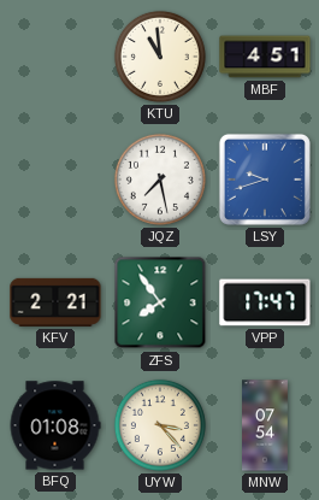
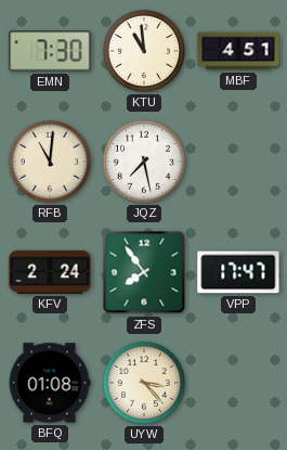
EMN: none -> 7:30 (50, 51)
RFB: none -> 11:01 (50, 162)
LSY: 9:42 -> none (265, 180)
KFV: 2:21 -> 2:24 (50, 272)
MNW: 07:54 -> none (265, 425)
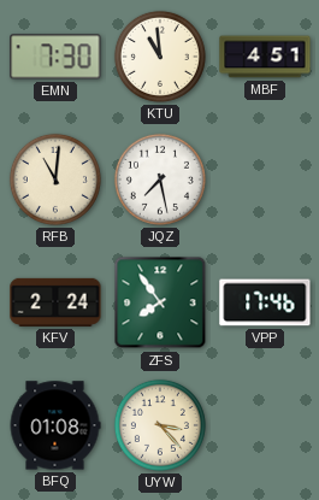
VPP: 17:47 -> 17:46 (265, 302)
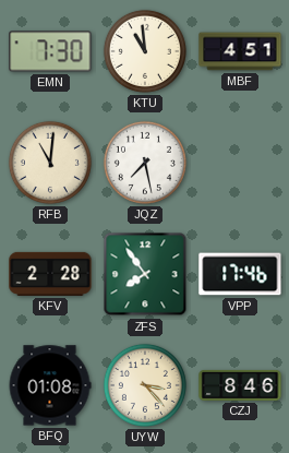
KFV: 2:24 -> 2:28 (50, 274)
CZJ: none -> 8:46 (240, 385)
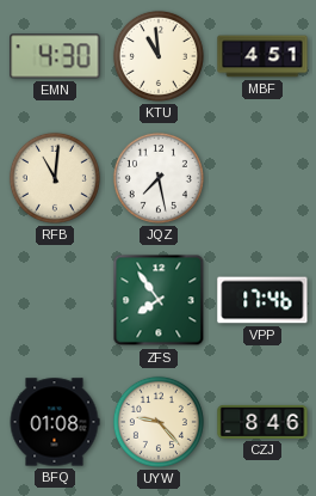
EMN: 7:30 -> 4:30 (55, 56)
KFV: 2:28 -> none (50, 274)
UYW: 3:23 -> 9:23 (159, 422)
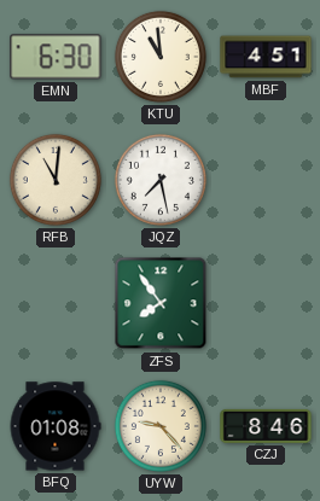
EMN: 4:30 -> 6:30 (56, 57)
VPP: 17:46 -> none (262, 300)
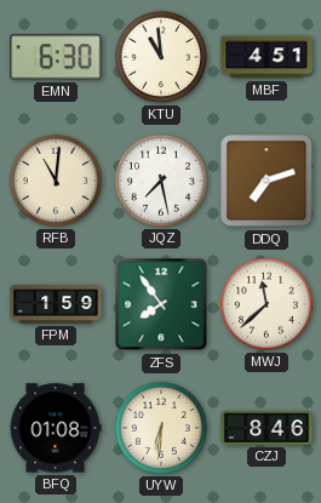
DDQ: none -> 7:12 (266, 181)
FPM: none -> 1:59 (56, 305)
MWJ: none -> 11:38 (266, 304)
UYW: 9:23 -> 6:31 (161, 428)
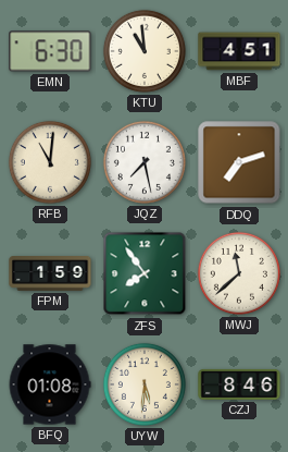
UYW: 6:31 -> 5:31 (145, 384)
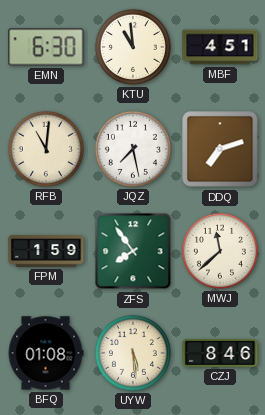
UYW: 5:31 -> 5:29 (133, 353)
